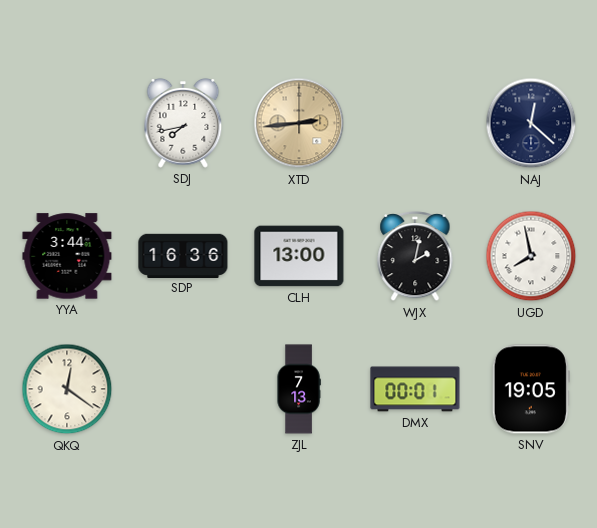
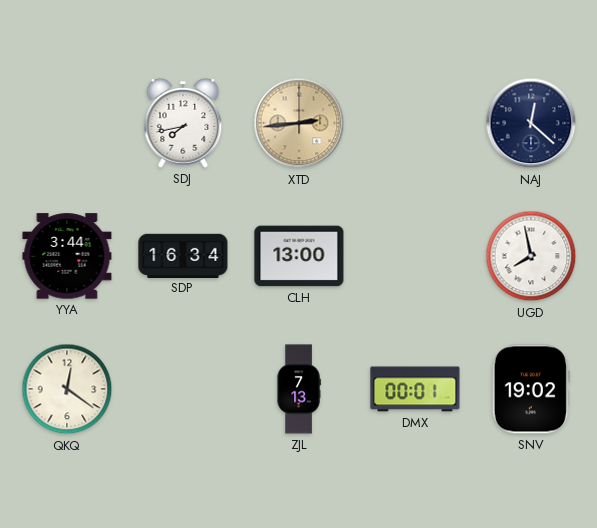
SDP: 16:36 -> 16:34 (183, 255)
WJX: 2:02 -> none (415, 257)
SNV: 19:05 -> 19:02 (531, 389)
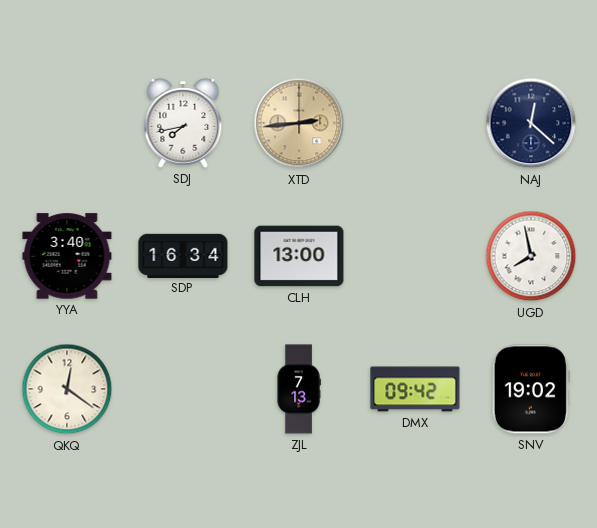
YYA: 3:44 -> 3:40 (67, 256)
DMX: 00:01 -> 09:42 (415, 389)
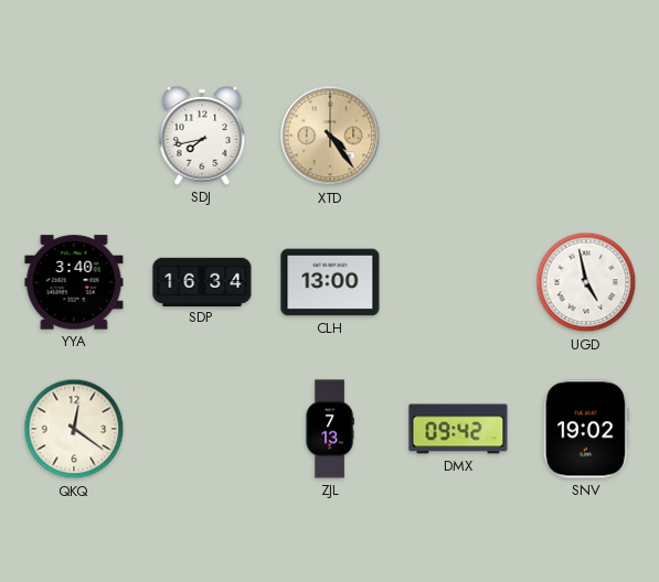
XTD: 2:44 -> 4:24 (330, 136)
NAJ: 12:22 -> none (531, 123)
UGD: 7:58 -> 4:58 (586, 282)
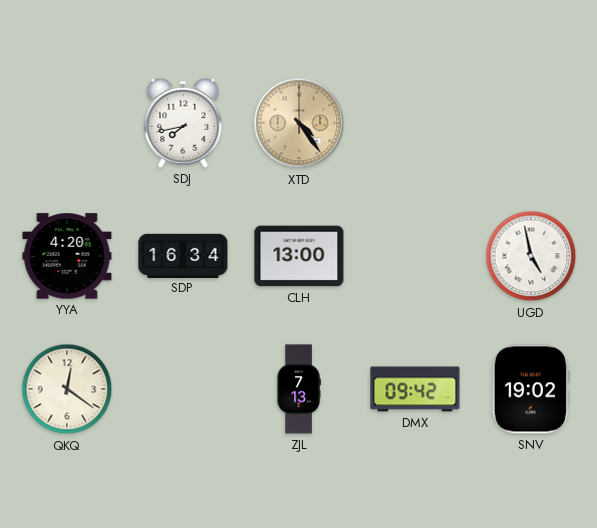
YYA: 3:40 -> 4:20 (67, 256)
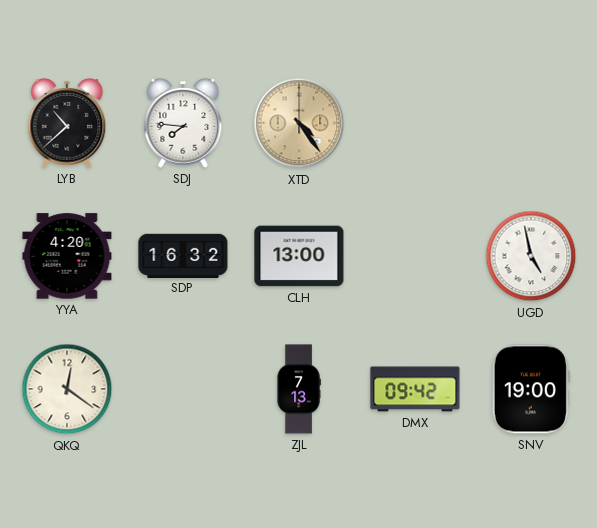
LYB: none -> 10:38 (67, 124)
SDJ: 7:43 -> 7:46 (183, 124)
SDP: 16:34 -> 16:32 (183, 255)
SNV: 19:02 -> 19:00 (531, 389)
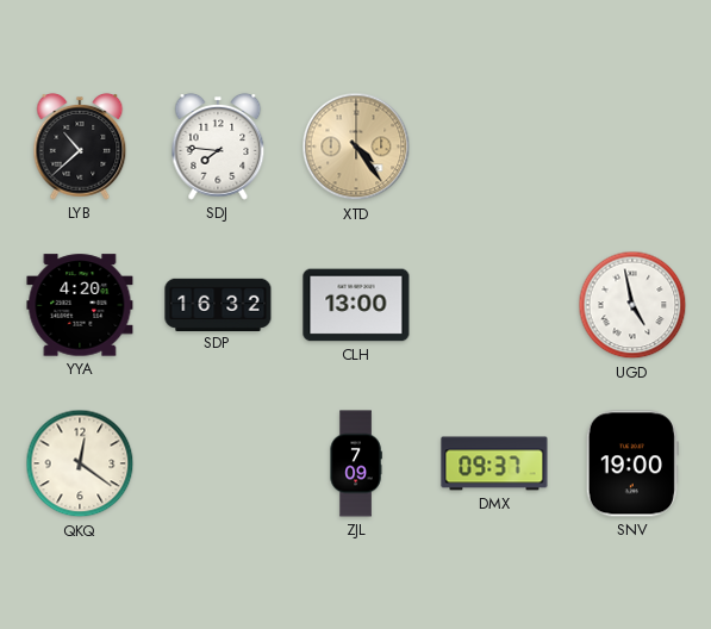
ZJL: 7:13 -> 7:09 (356, 463)
DMX: 09:42 -> 09:37 (494, 463)
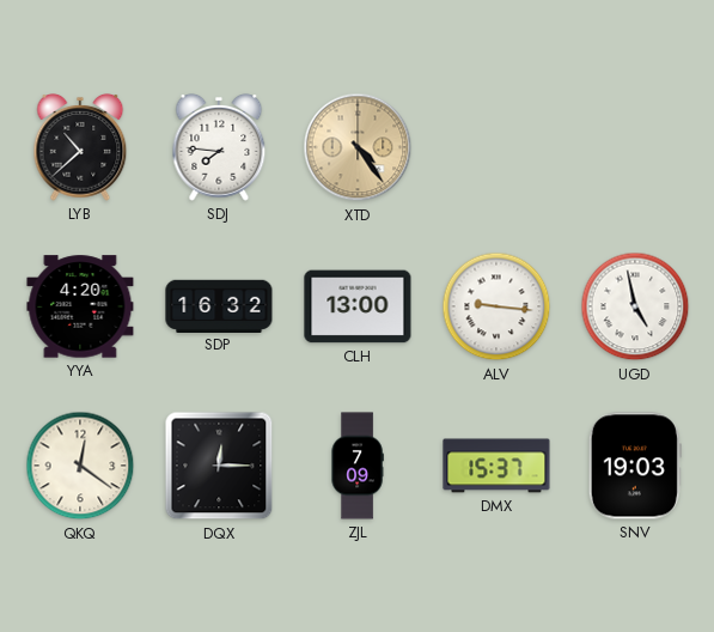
ALV: none -> 9:16 (496, 306)
DQX: none -> 12:15 (219, 466)
DMX: 09:37 -> 15:37 (496, 466)
SNV: 19:00 -> 19:03 (635, 466)
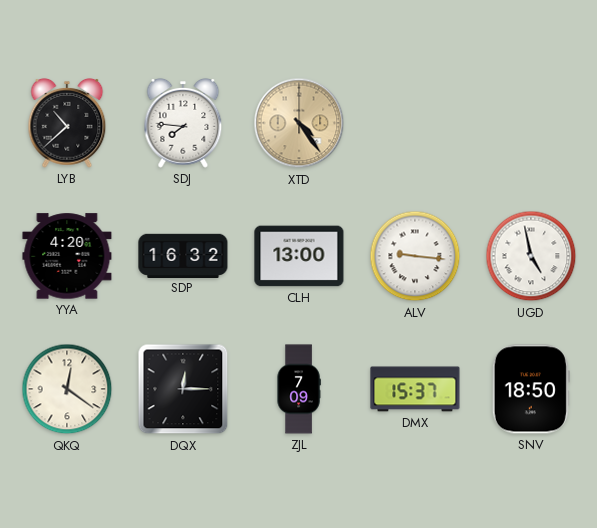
SNV: 19:03 -> 18:50 (531, 389)
